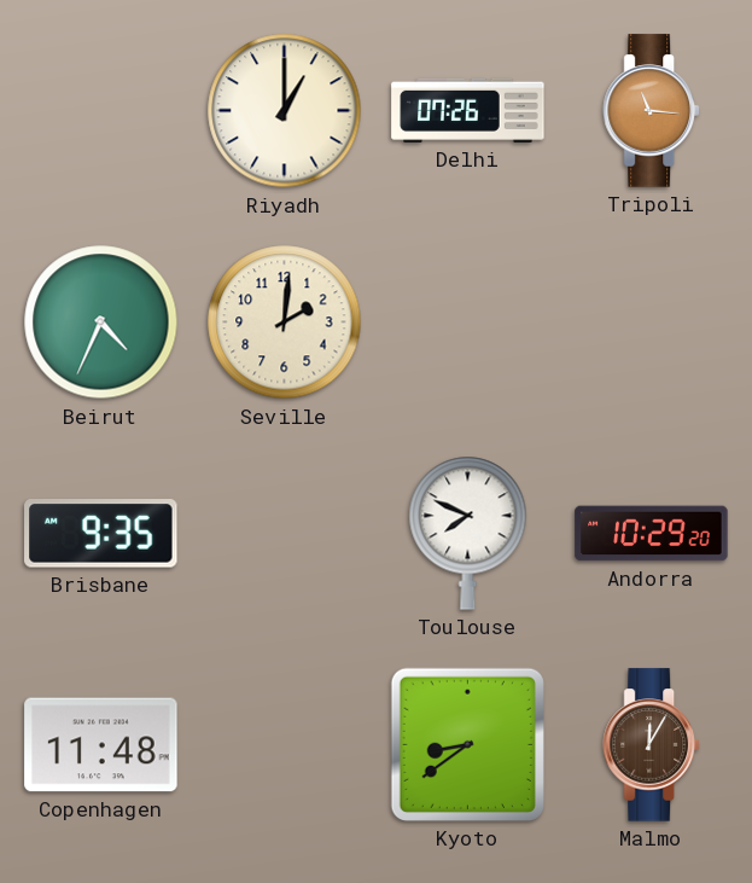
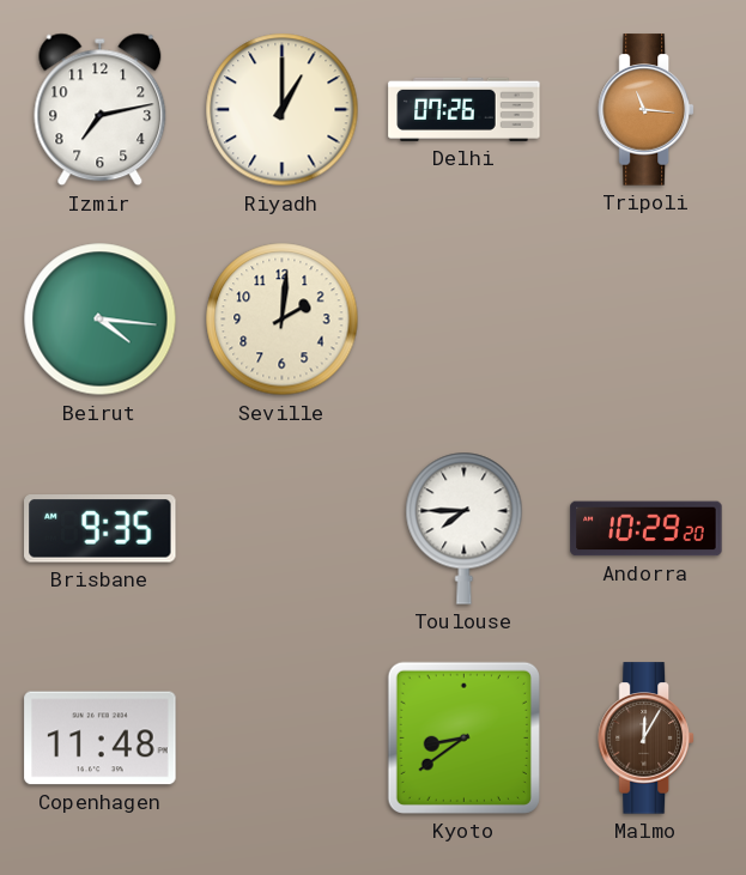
Izmir: none -> 7:13 (101, 110)
Beirut: 4:34 -> 4:16 (101, 320)
Toulouse: 7:49 -> 7:45 (465, 528)
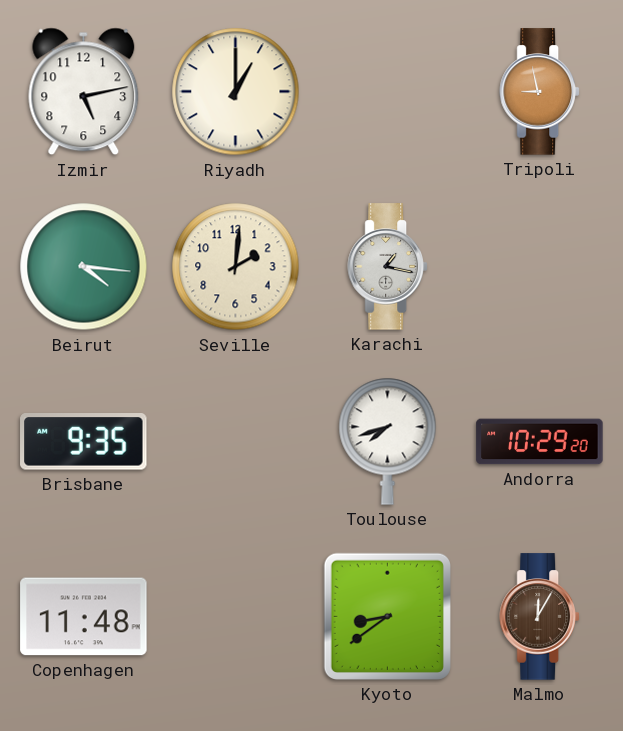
Izmir: 7:13 -> 5:13 (84, 92)
Delhi: 07:26 -> none (465, 109)
Tripoli: 11:16 -> 8:58 (539, 92)
Karachi: none -> 1:17 (387, 267)
Toulouse: 7:45 -> 7:42 (388, 441)
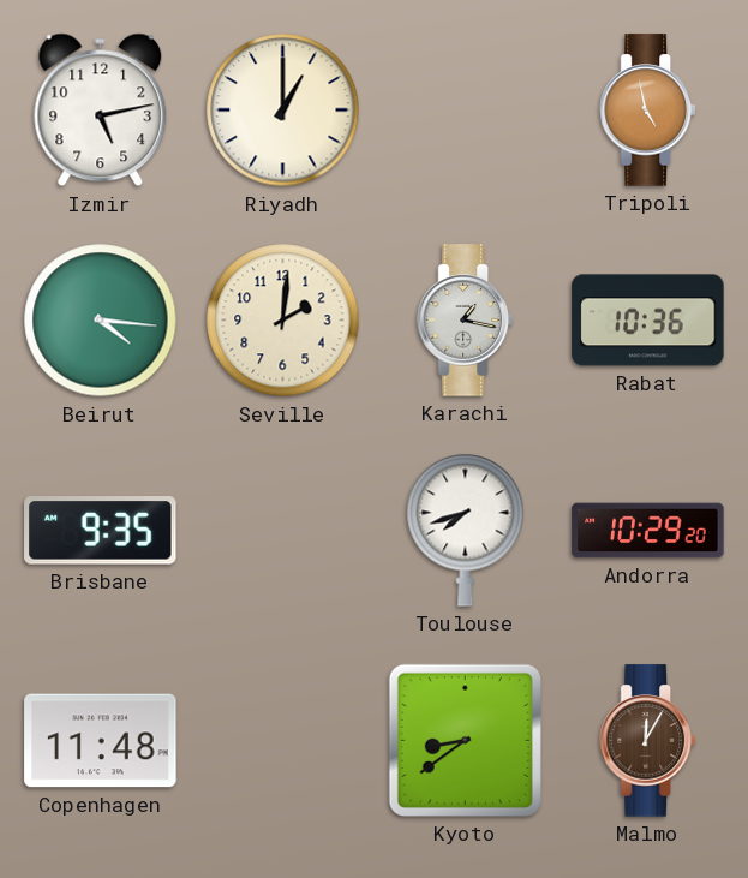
Tripoli: 8:58 -> 4:58 (647, 111)
Rabat: none -> 10:36 (648, 321)
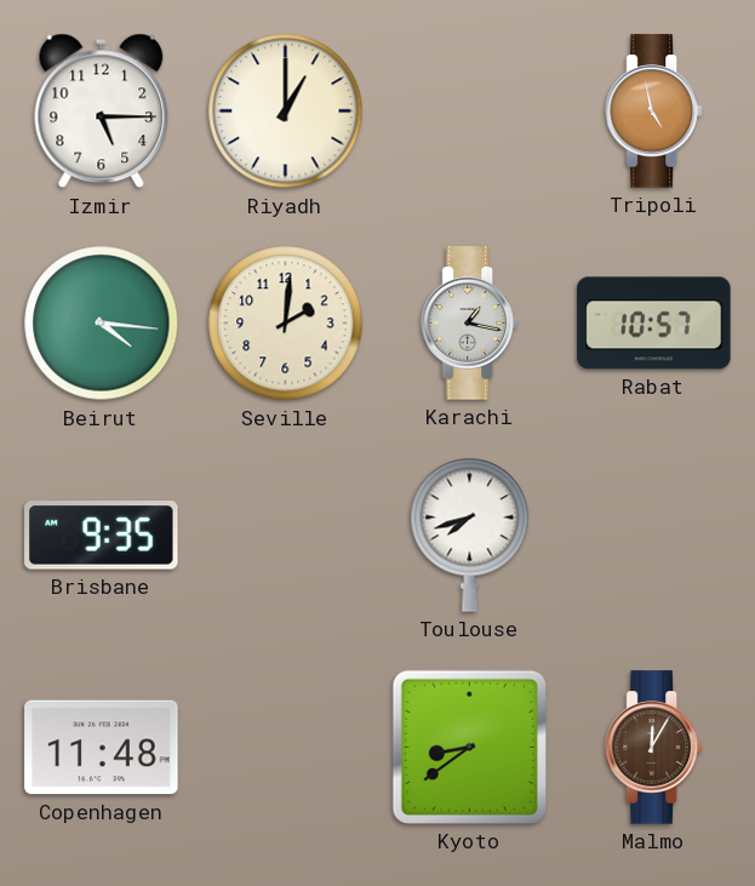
Izmir: 5:13 -> 5:15 (102, 112)
Rabat: 10:36 -> 10:57 (654, 324)
Andorra: 10:29 -> none (648, 531)
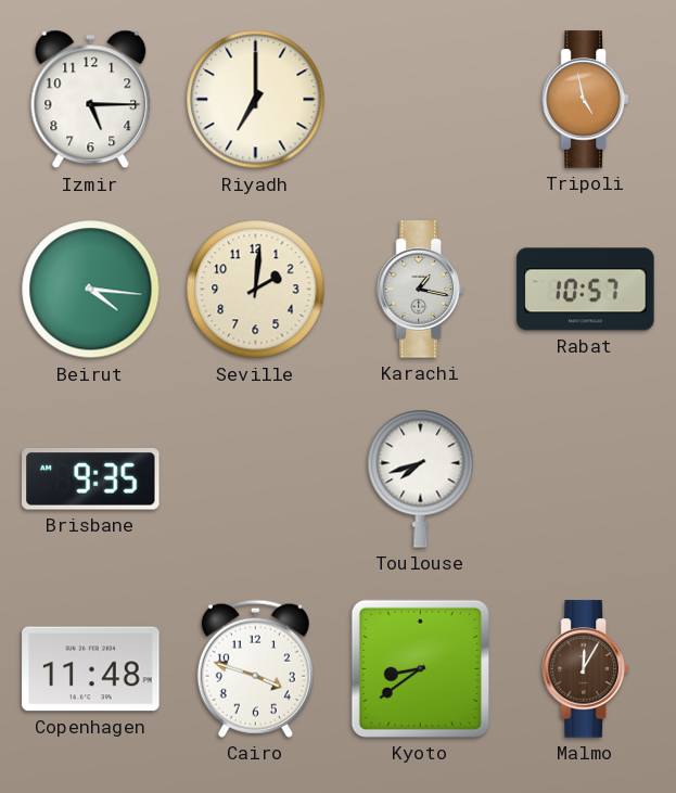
Riyadh: 1:00 -> 7:00 (256, 100)
Cairo: none -> 3:48 (255, 668)
